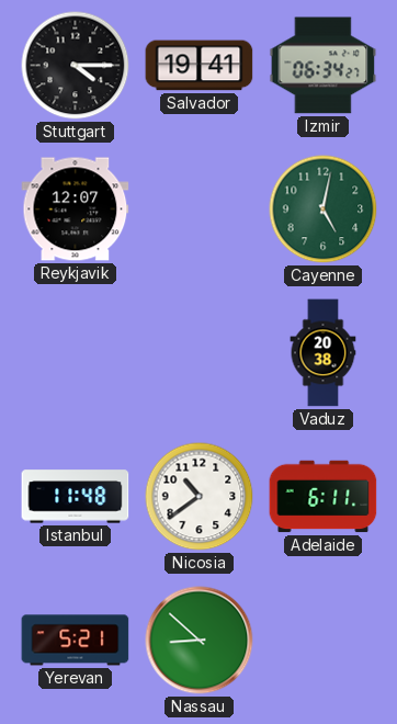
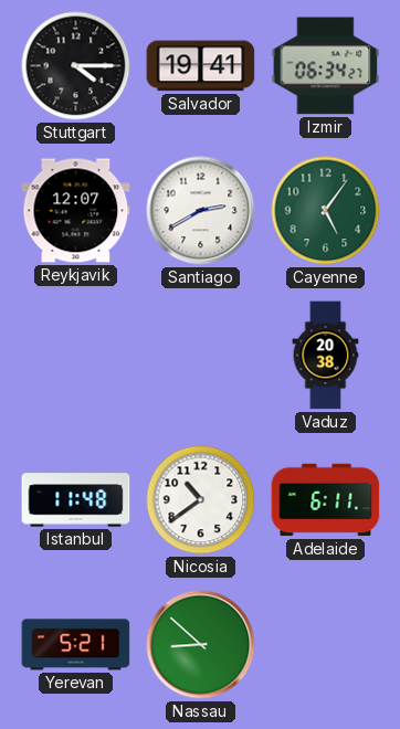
Santiago: none -> 2:40 (201, 211)
Cayenne: 5:02 -> 5:06 (326, 211)
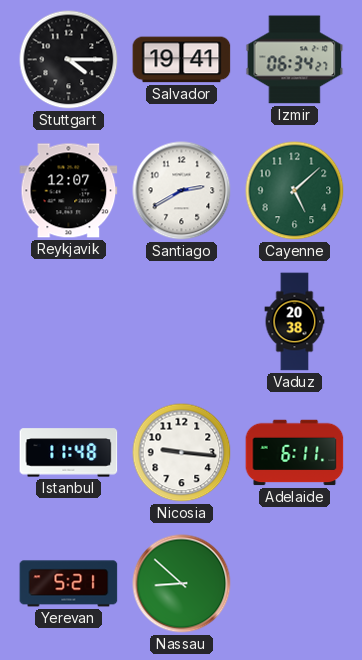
Cayenne: 5:06 -> 5:08 (295, 191)
Nicosia: 10:39 -> 9:16 (182, 453)
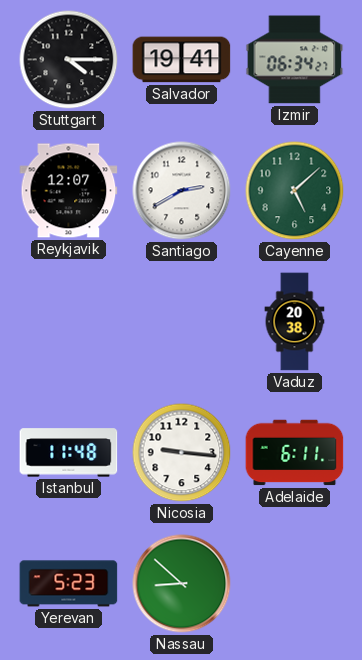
Yerevan: 5:21 -> 5:23 (69, 584)
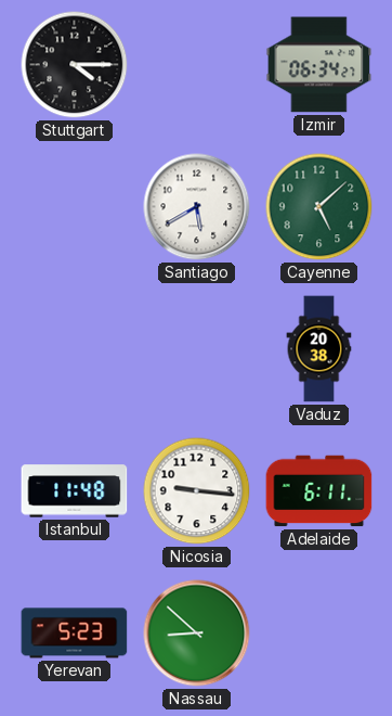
Salvador: 19:41 -> none (182, 60)
Reykjavik: 12:07 -> none (69, 191)
Santiago: 2:40 -> 5:40 (197, 207)
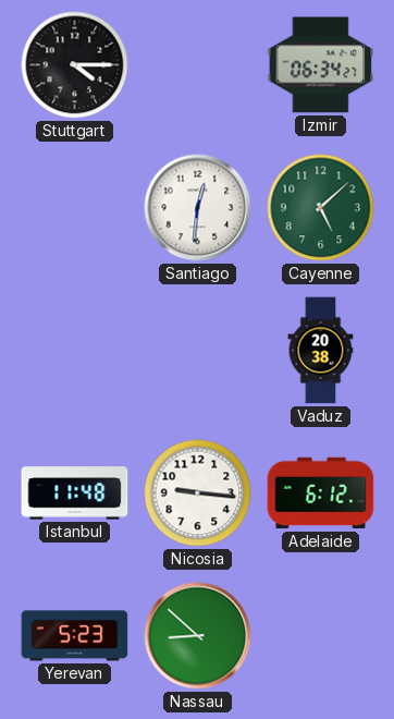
Santiago: 5:40 -> 12:31 (198, 208)
Adelaide: 6:11 -> 6:12 (321, 493)
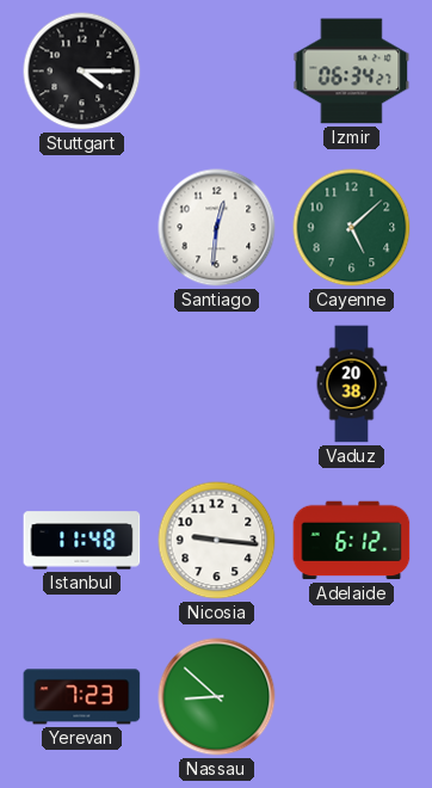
Yerevan: 5:23 -> 7:23 (82, 697)
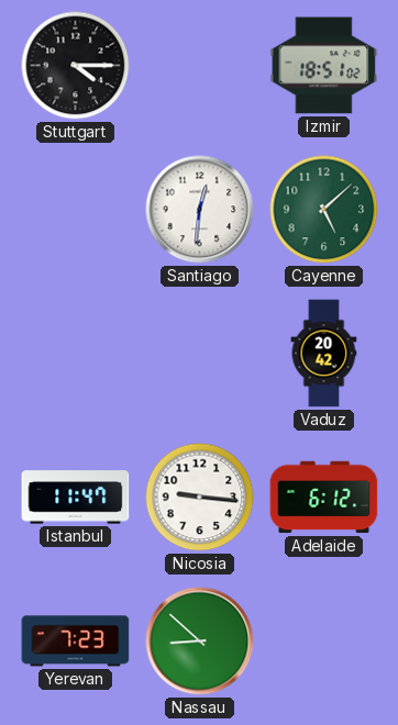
Izmir: 06:34 -> 18:51 (324, 66)
Vaduz: 20:38 -> 20:42 (324, 354)
Istanbul: 11:48 -> 11:47 (76, 498)
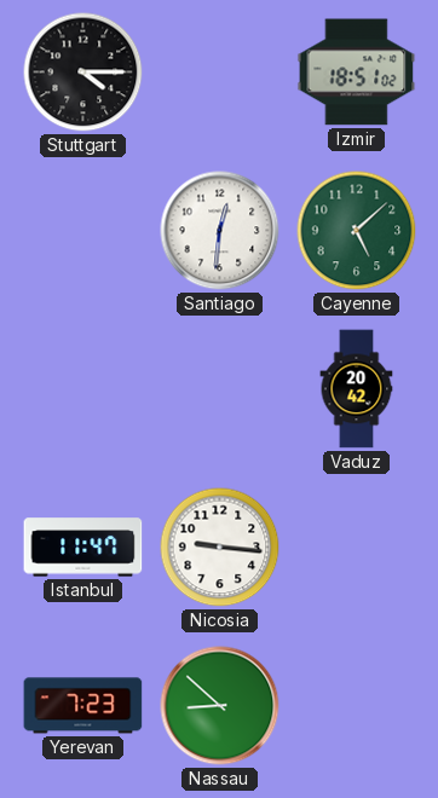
Adelaide: 6:12 -> none (324, 498)
